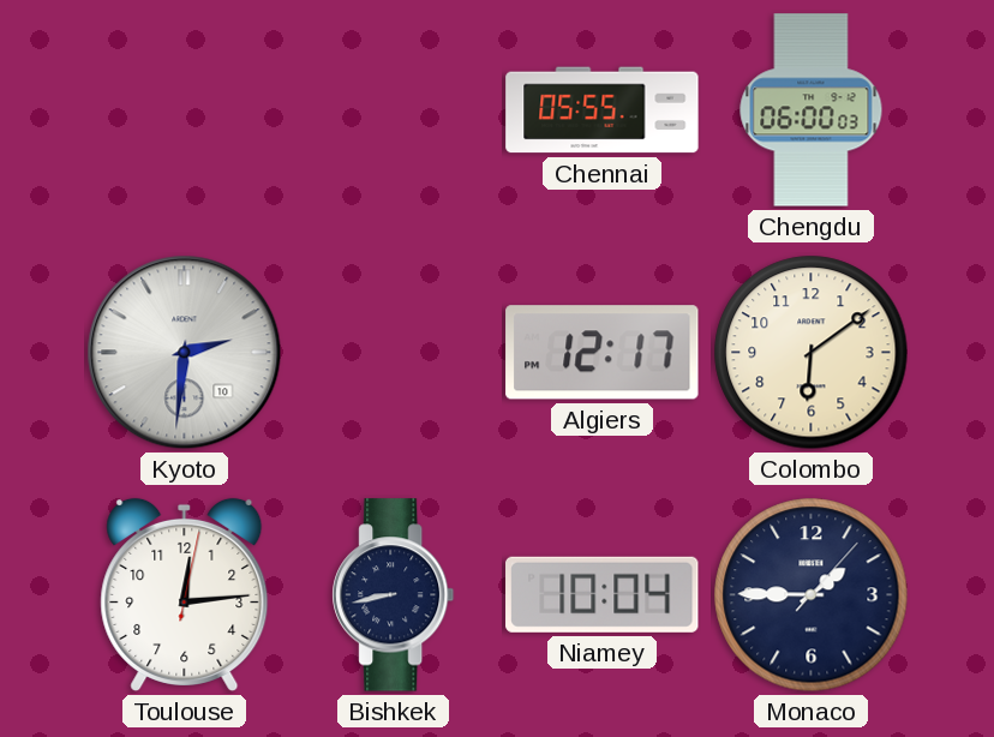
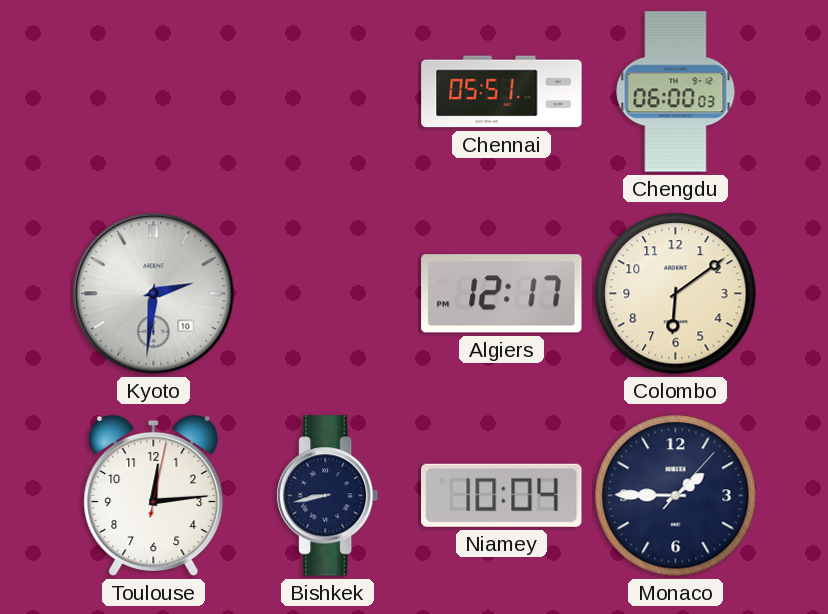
Chennai: 05:55 -> 05:51 (502, 92)
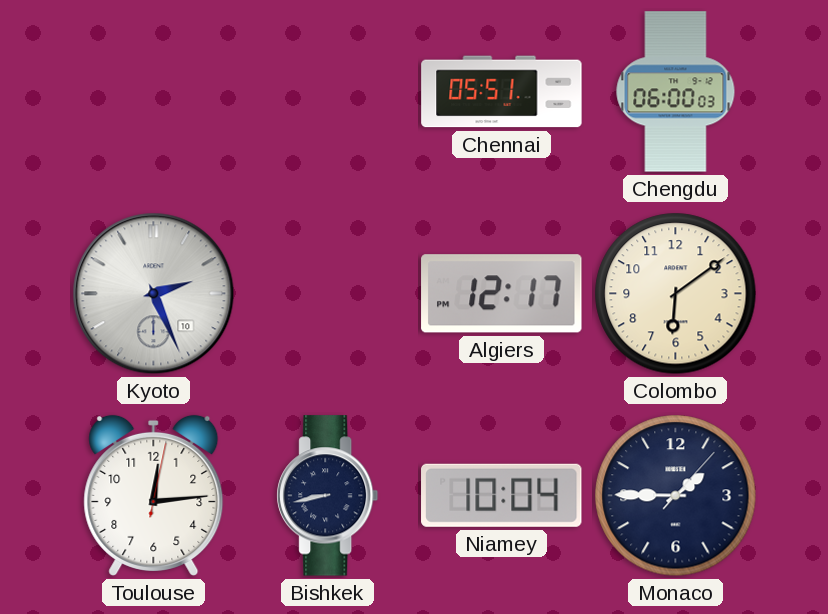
Kyoto: 2:31 -> 2:26 (154, 294)
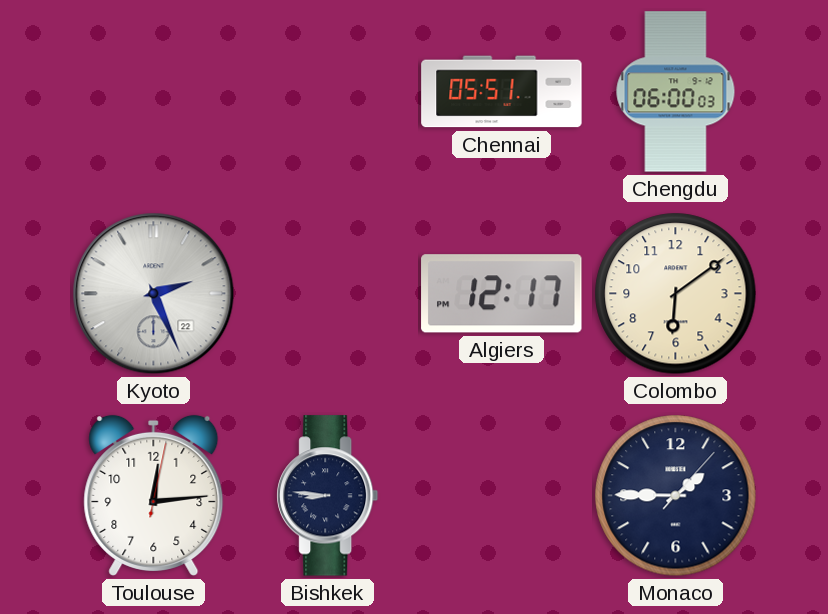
Kyoto date: 10 -> 22 (154, 294)
Bishkek: 8:43 -> 8:46 (328, 496)
Niamey: 10:04 -> none (502, 495)
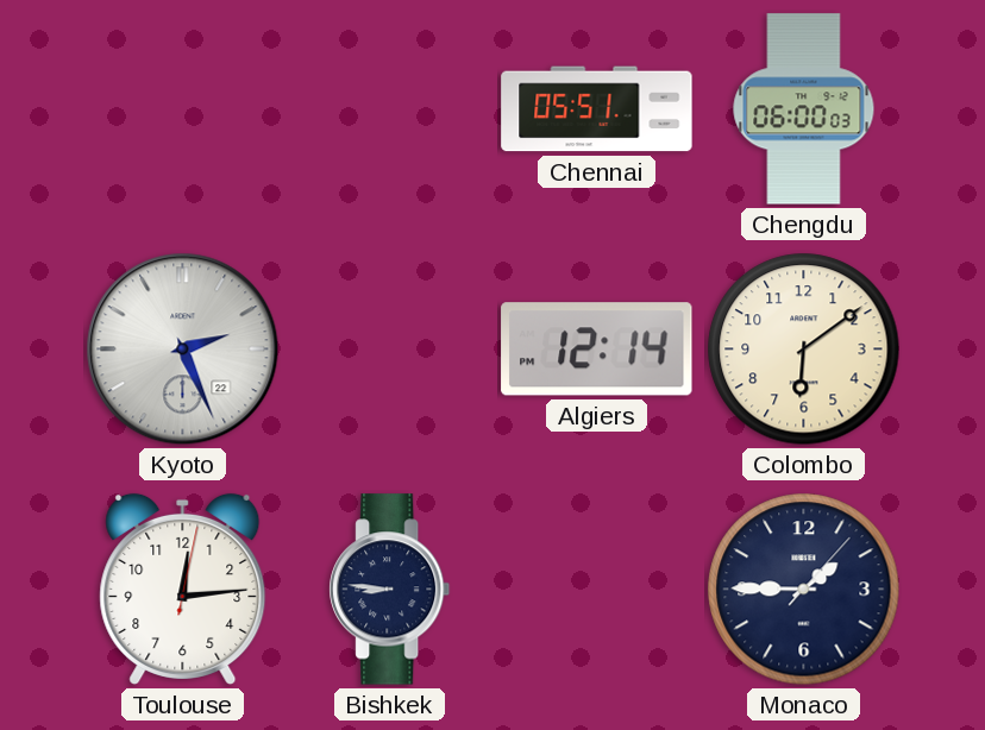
Algiers: 12:17 -> 12:14 (597, 350)
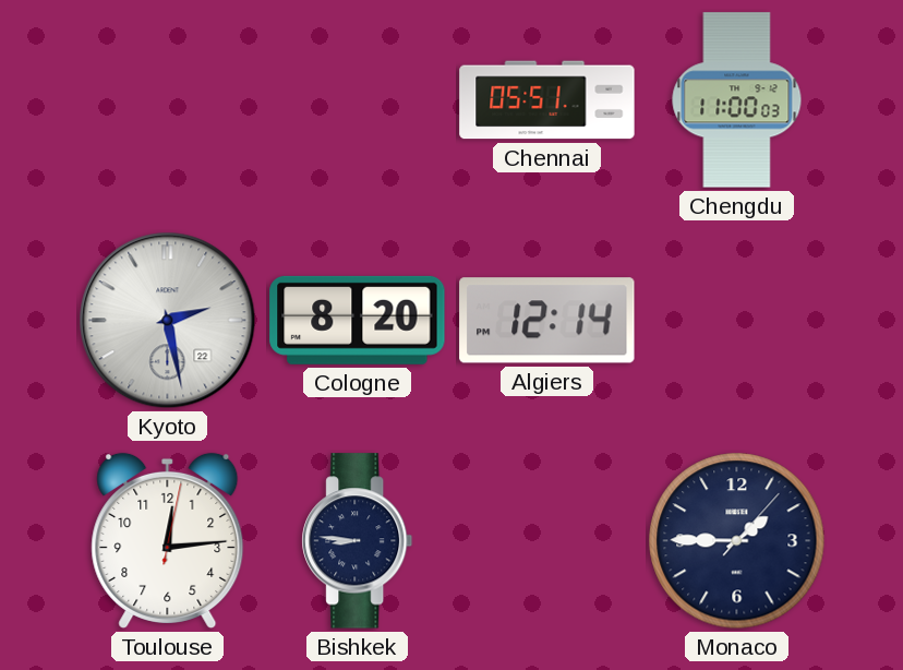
Chengdu: 06:00 -> 11:00 (737, 100)
Kyoto: 2:26 -> 2:28 (168, 321)
Cologne: none -> 8:20 (358, 320)
Colombo: 6:09 -> none (804, 350)
